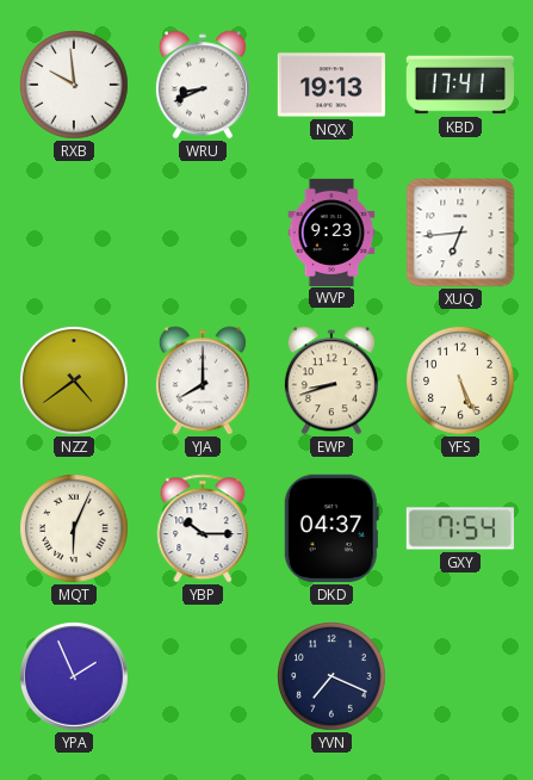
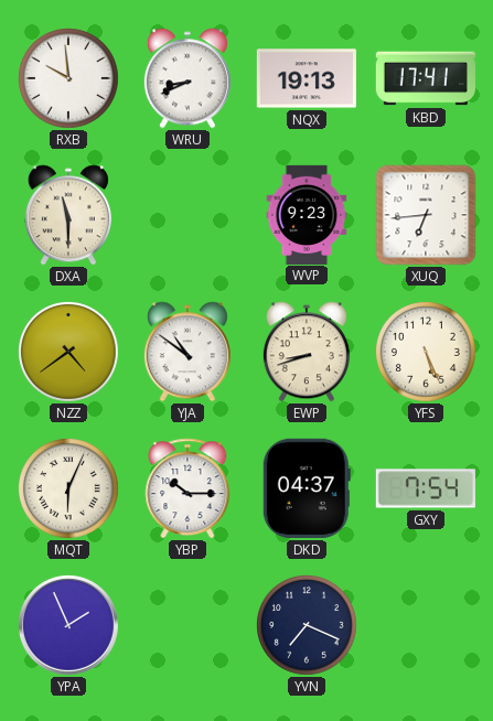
DXA: none -> 11:30 (68, 215)
YJA: 8:00 -> 10:51 (187, 352)
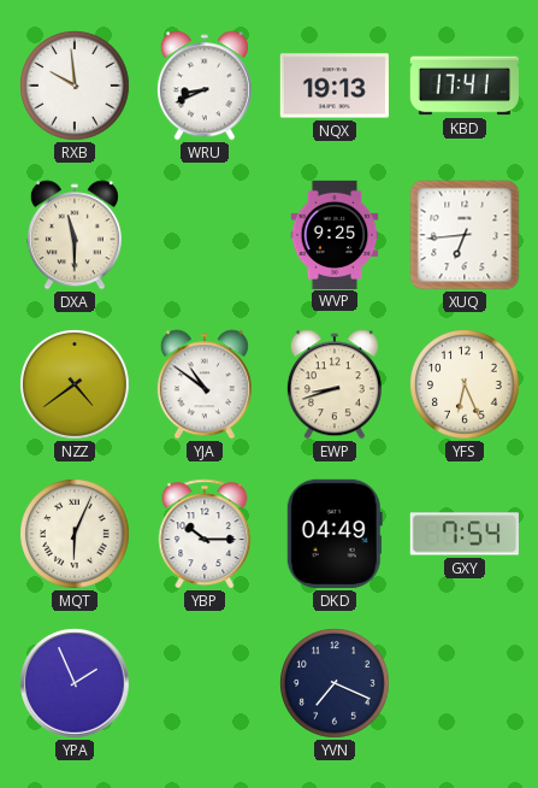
WVP: 9:23 -> 9:25 (335, 234)
YFS: 5:26 -> 6:26 (465, 384)
DKD: 04:37 -> 04:49 (335, 534)
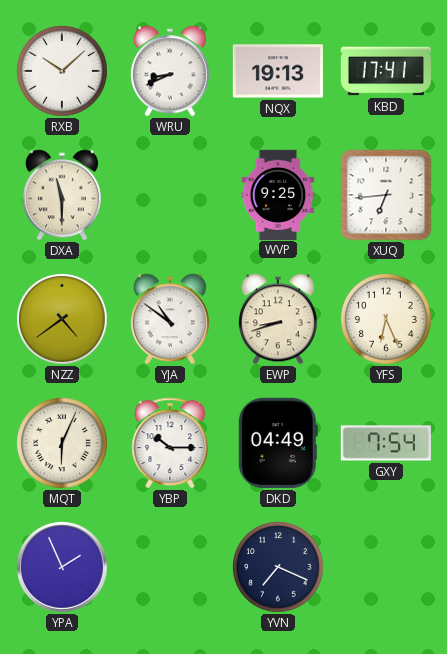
RXB: 9:59 -> 10:08 (62, 71)
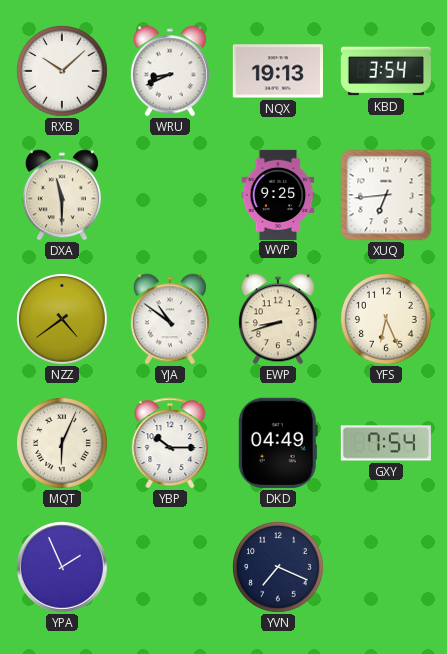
KBD: 17:41 -> 3:54 (386, 71)
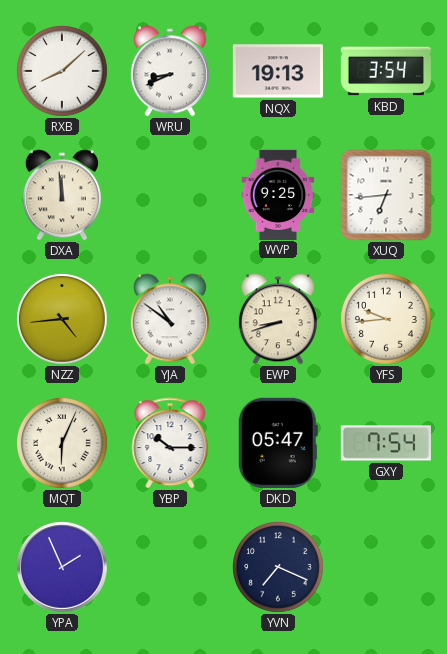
RXB: 10:08 -> 8:08 (62, 71)
DXA: 11:30 -> 11:59 (62, 195)
NZZ: 4:39 -> 4:44 (62, 319)
YFS: 6:26 -> 9:44 (386, 319)
DKD: 04:49 -> 05:47 (278, 443)
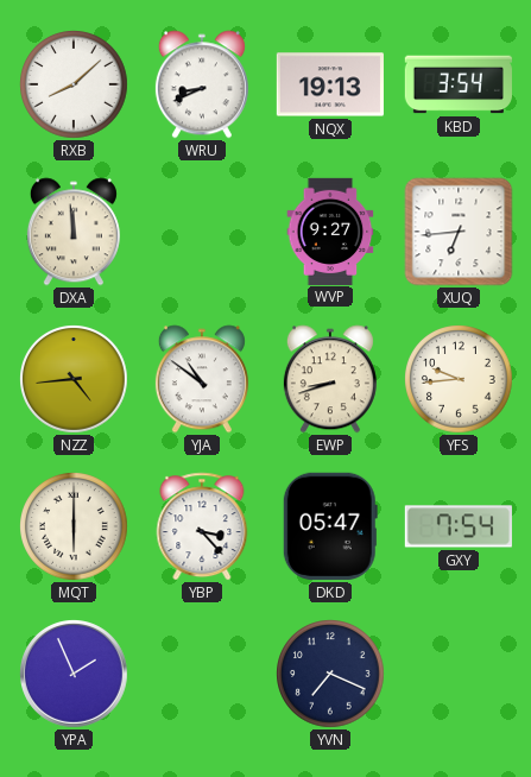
WVP: 9:25 -> 9:27 (330, 230)
MQT: 6:04 -> 6:00 (74, 526)
YBP: 10:15 -> 3:23 (202, 526)
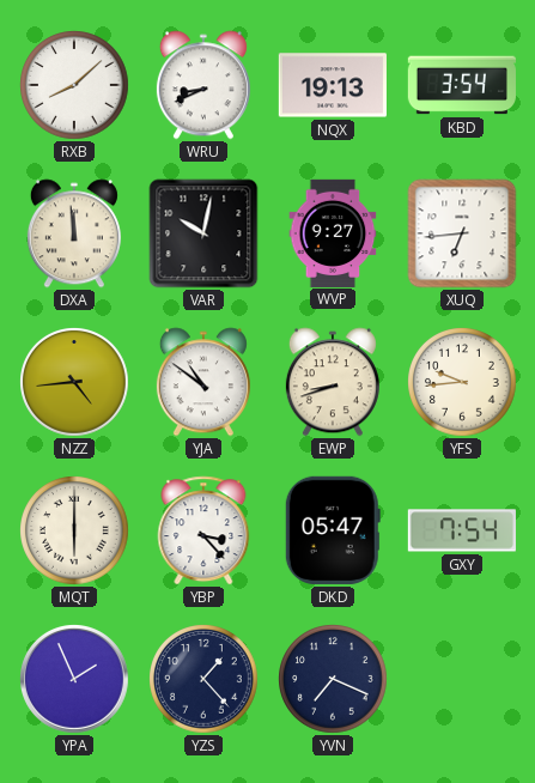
VAR: none -> 10:02 (203, 233)
YZS: none -> 1:23 (203, 679)
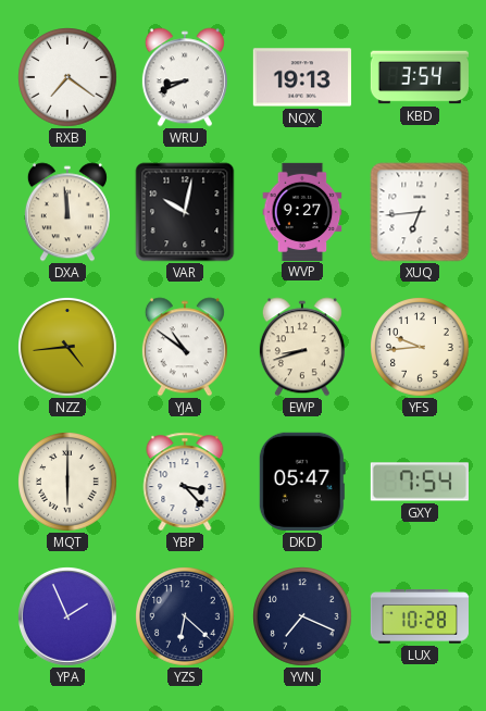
RXB: 8:08 -> 7:21 (67, 77)
YZS: 1:23 -> 6:22 (185, 616)
LUX: none -> 10:28 (420, 616)
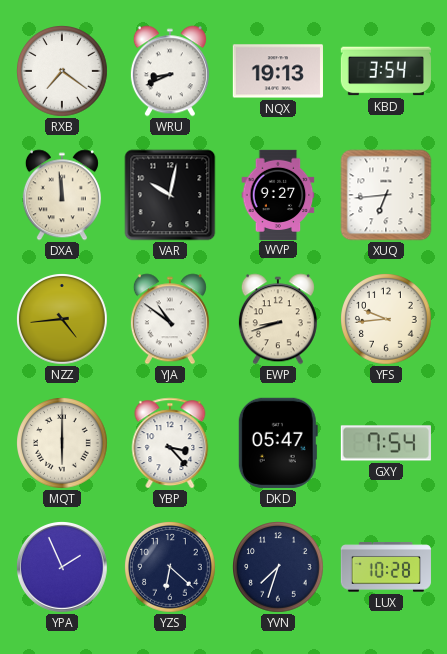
YVN: 7:19 -> 7:33 (278, 567)
